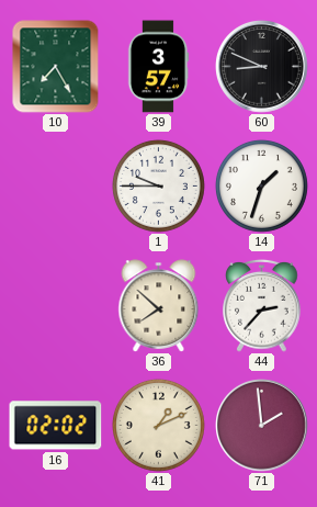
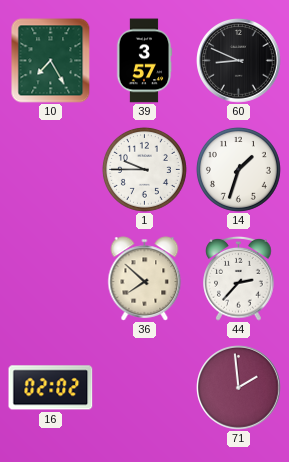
41: 1:11 -> none (158, 425)
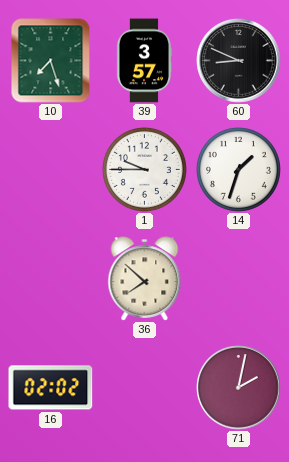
10: 7:25 -> 7:27 (51, 61)
44: 2:37 -> none (239, 278)
71: 1:59 -> 2:02 (239, 388)
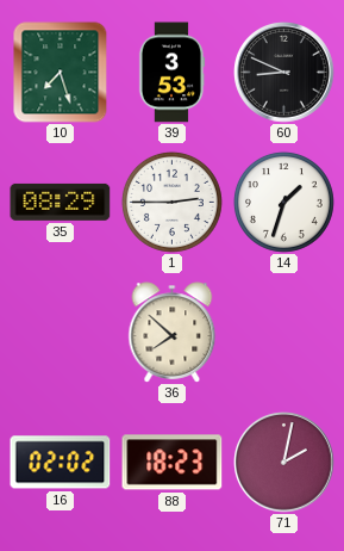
39: 3:57 -> 3:53 (171, 73)
35: none -> 08:29 (61, 202)
1: 9:45 -> 2:45 (171, 202)
88: none -> 18:23 (173, 463)
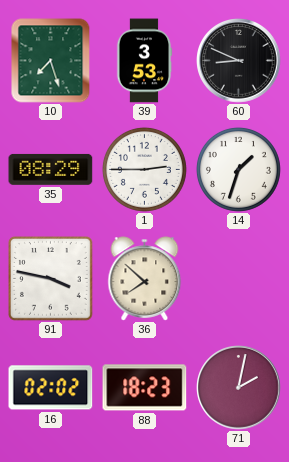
91: none -> 3:47 (51, 279)
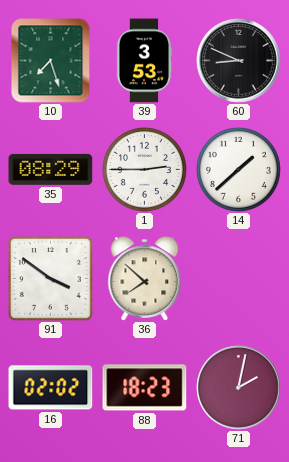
14: 1:33 -> 1:38 (238, 169)
91: 3:47 -> 3:51 (51, 279)
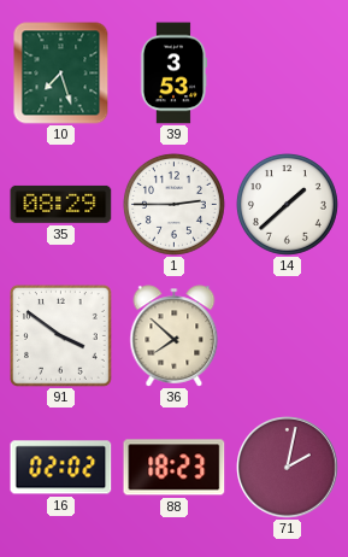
60: 8:49 -> none (239, 61)
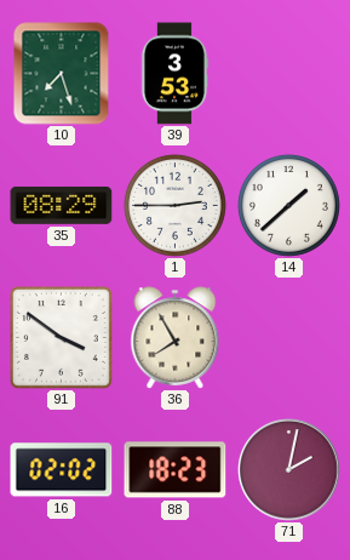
36: 7:52 -> 7:55 (176, 338)
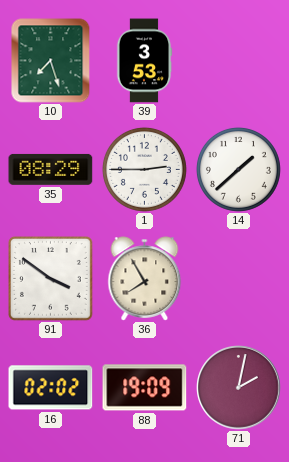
88: 18:23 -> 19:09 (145, 388)
